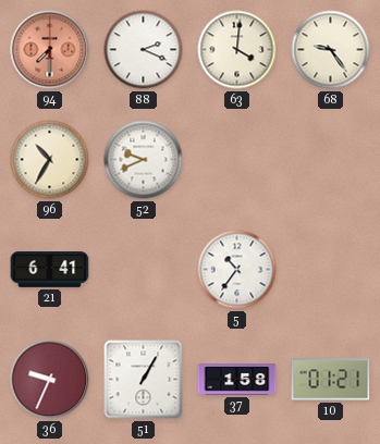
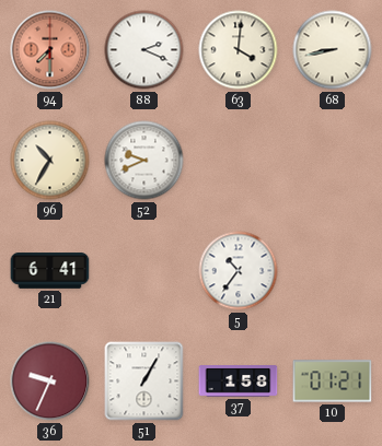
68: 9:24 -> 8:43 (333, 50)
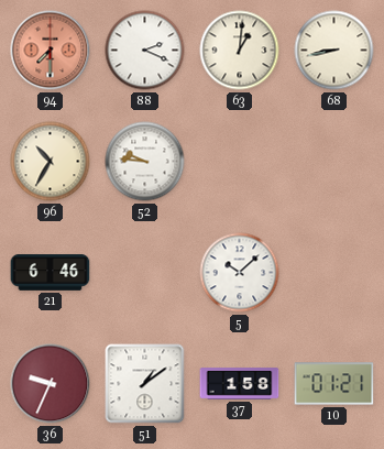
63: 4:01 -> 1:01 (240, 51)
52: 9:41 -> 9:46 (145, 162)
21: 6:41 -> 6:46 (51, 273)
5: 10:36 -> 10:08 (240, 273)
51: 1:05 -> 1:09 (145, 384)
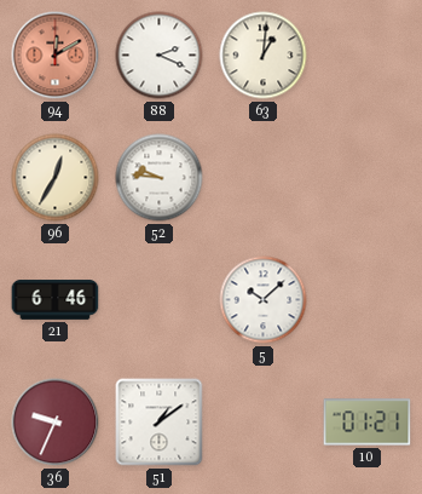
94: 7:30 -> 12:10 (56, 56)
68: 8:43 -> none (334, 51)
96: 10:35 -> 12:35 (56, 178)
37: 1:58 -> none (240, 384)
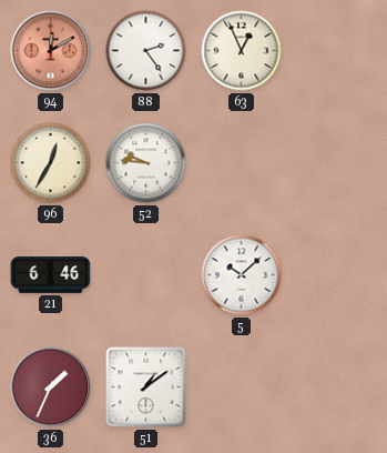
88: 2:19 -> 2:24 (146, 51)
63: 1:01 -> 12:56 (242, 51)
36: 9:34 -> 1:34 (51, 387)
10: 01:21 -> none (368, 423)
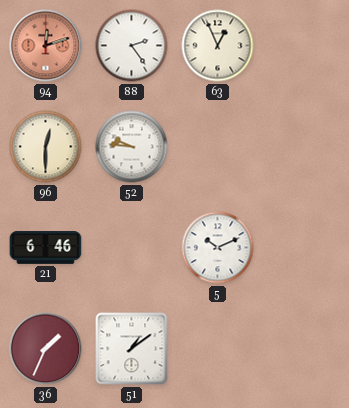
94: 12:10 -> 12:12 (46, 46)
96: 12:35 -> 12:30 (46, 147)
5: 10:08 -> 10:11 (218, 248)
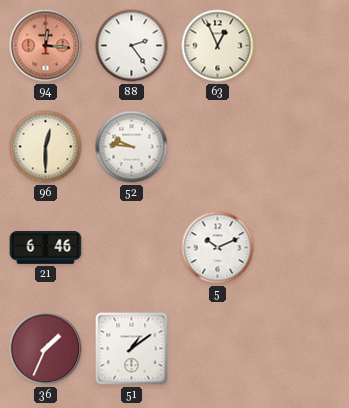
94: 12:12 -> 12:16 (46, 46)
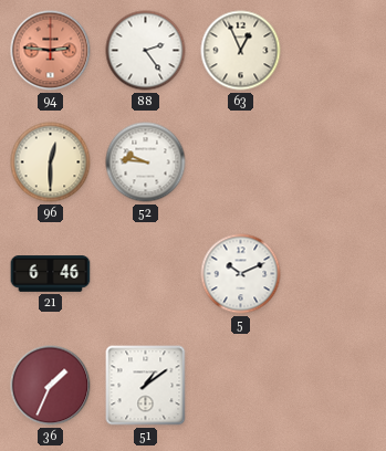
94: 12:16 -> 2:46 (51, 51)
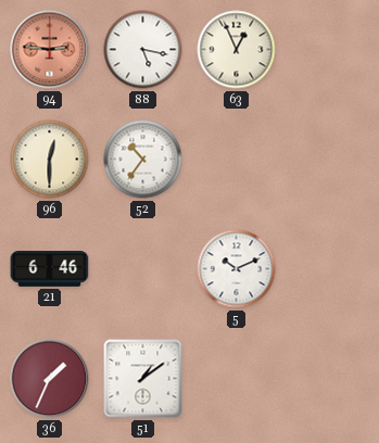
88: 2:24 -> 5:17 (143, 50)
52: 9:46 -> 10:36 (143, 160)
